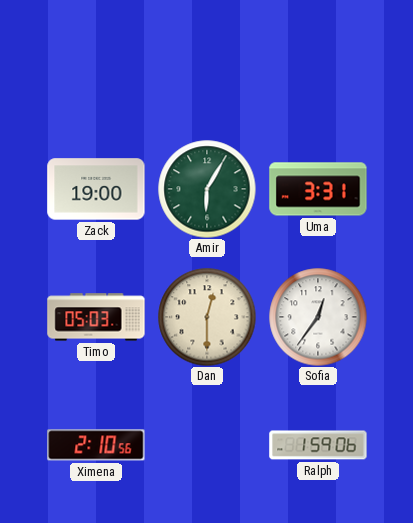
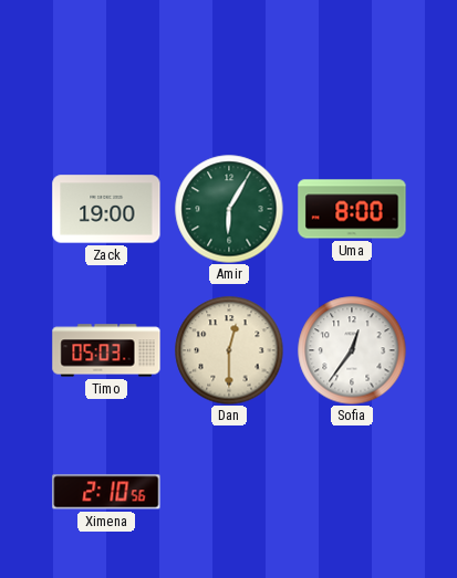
Uma: 3:31 -> 8:00 (352, 209)
Ralph: 1:59 -> none (318, 445)
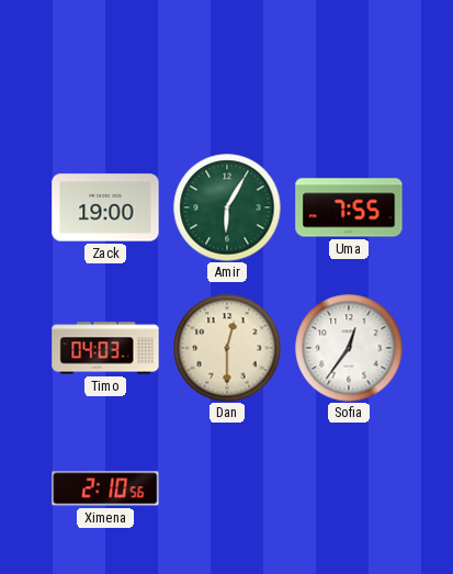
Uma: 8:00 -> 7:55 (349, 207)
Timo: 05:03 -> 04:03 (105, 348)
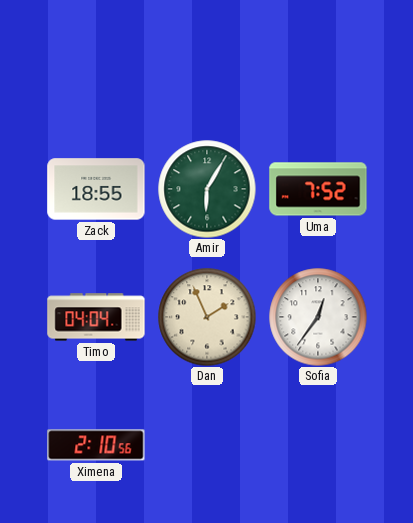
Zack: 19:00 -> 18:55 (96, 189)
Uma: 7:55 -> 7:52 (318, 189)
Timo: 04:03 -> 04:04 (96, 317)
Dan: 12:30 -> 1:56 (207, 317)
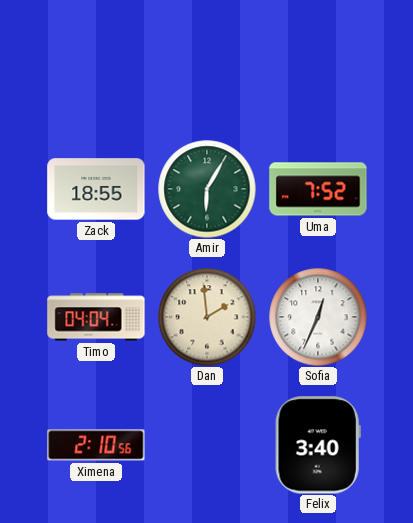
Dan: 1:56 -> 1:59 (207, 317)
Sofia: 12:36 -> 12:34 (318, 317)
Felix: none -> 3:40 (318, 445)
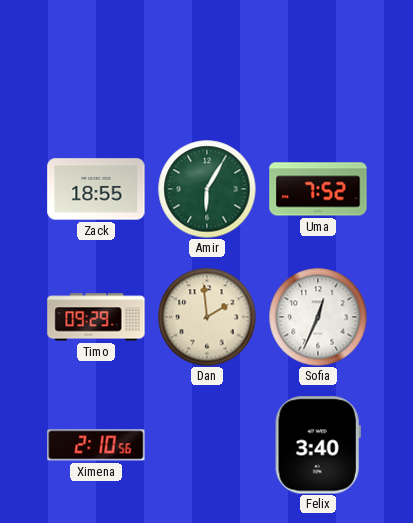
Timo: 04:04 -> 09:29 (96, 317)
